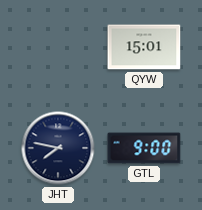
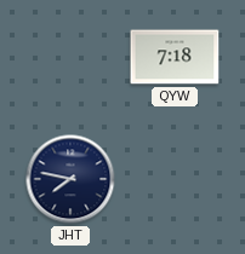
QYW: 15:01 -> 7:18 (175, 57)
GTL: 9:00 -> none (144, 148)
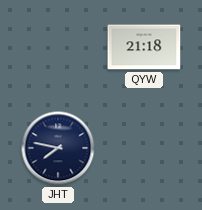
QYW: 7:18 -> 21:18 (144, 47)
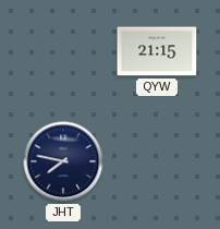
QYW: 21:18 -> 21:15 (157, 51)
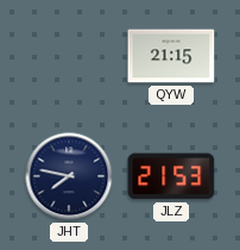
JLZ: none -> 21:53 (171, 176)
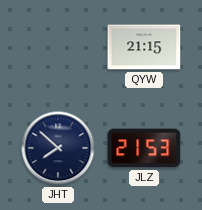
JHT: 7:47 -> 7:52 (58, 148)
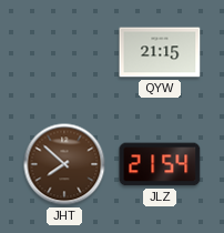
JHT dial: navy -> brown (64, 164)
JLZ: 21:53 -> 21:54 (160, 164)
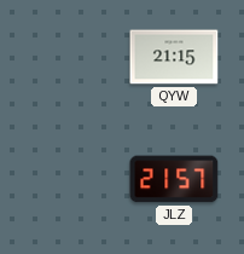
JHT: 7:52 -> none (64, 164)
JLZ: 21:54 -> 21:57 (174, 179)
